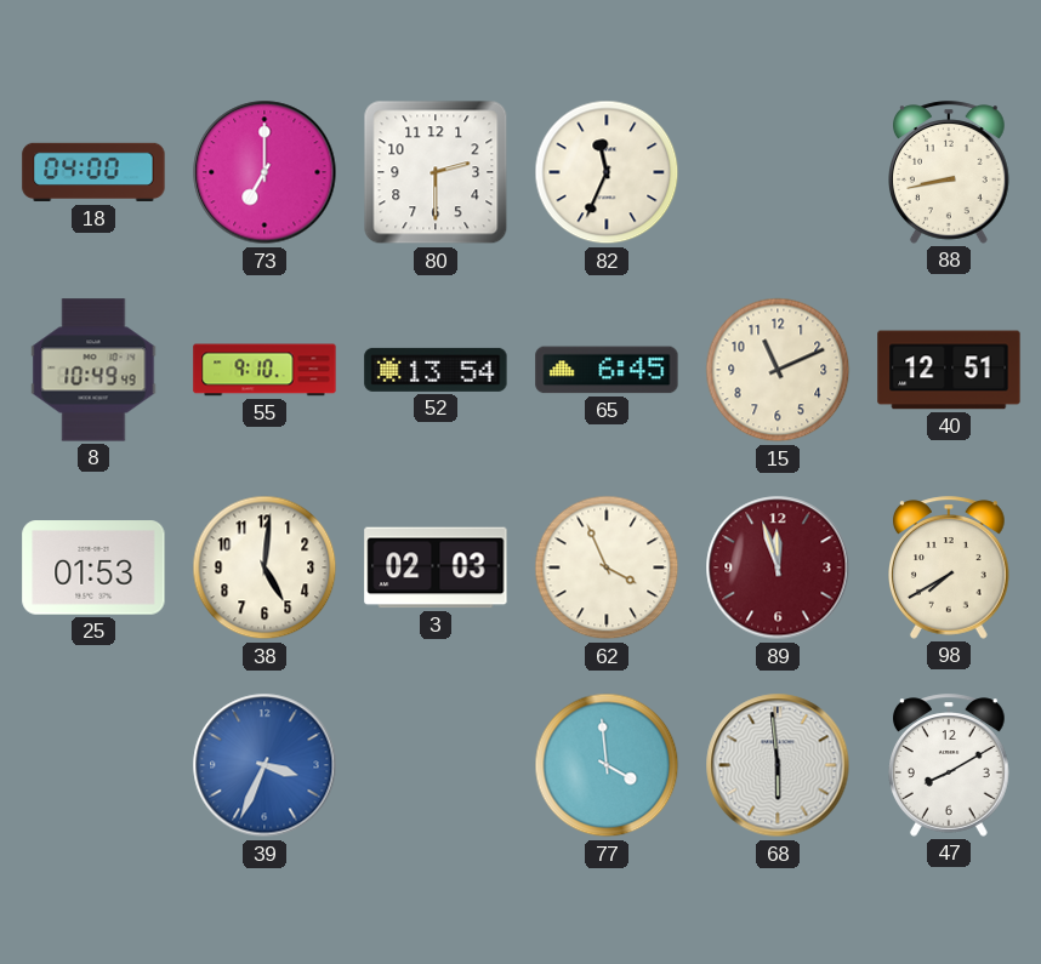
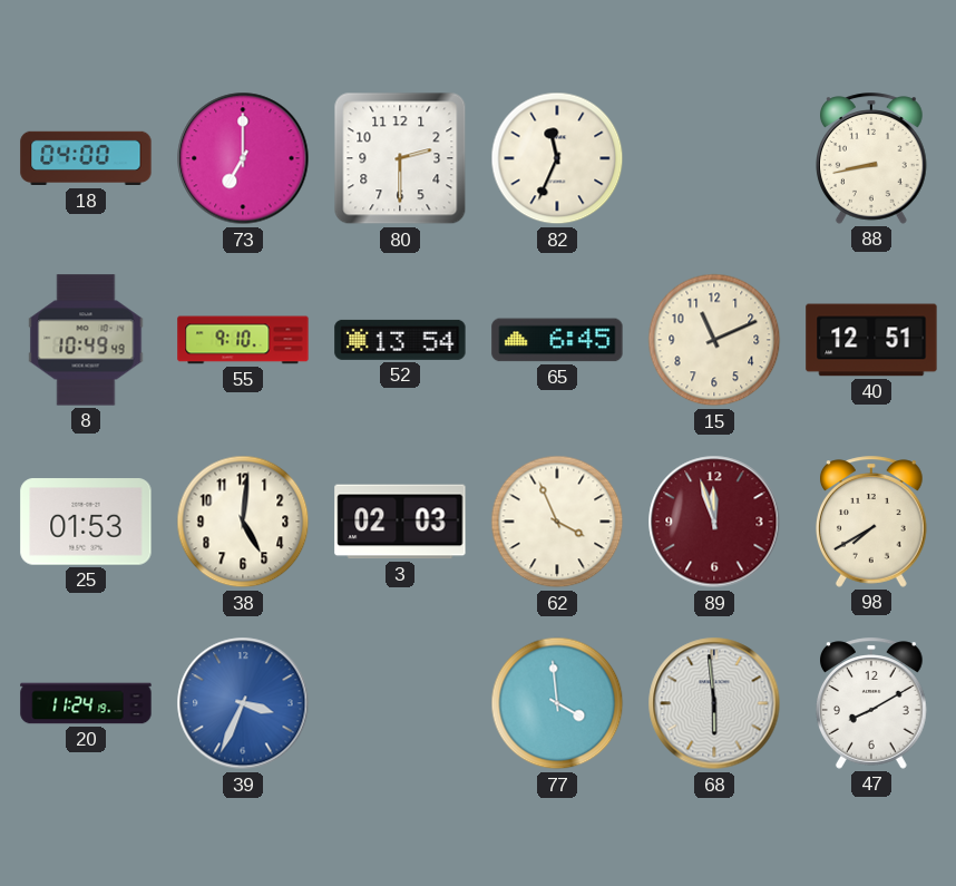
20: none -> 11:24 (86, 703)
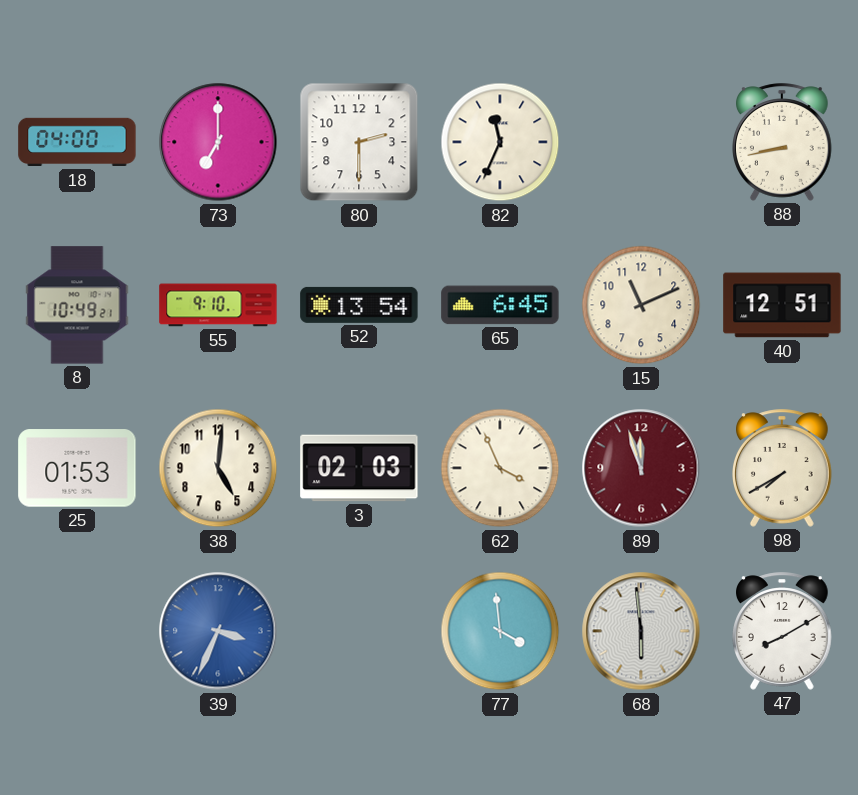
8: 10:49:49 -> 10:49:21 (77, 305)
20: 11:24 -> none (86, 703)
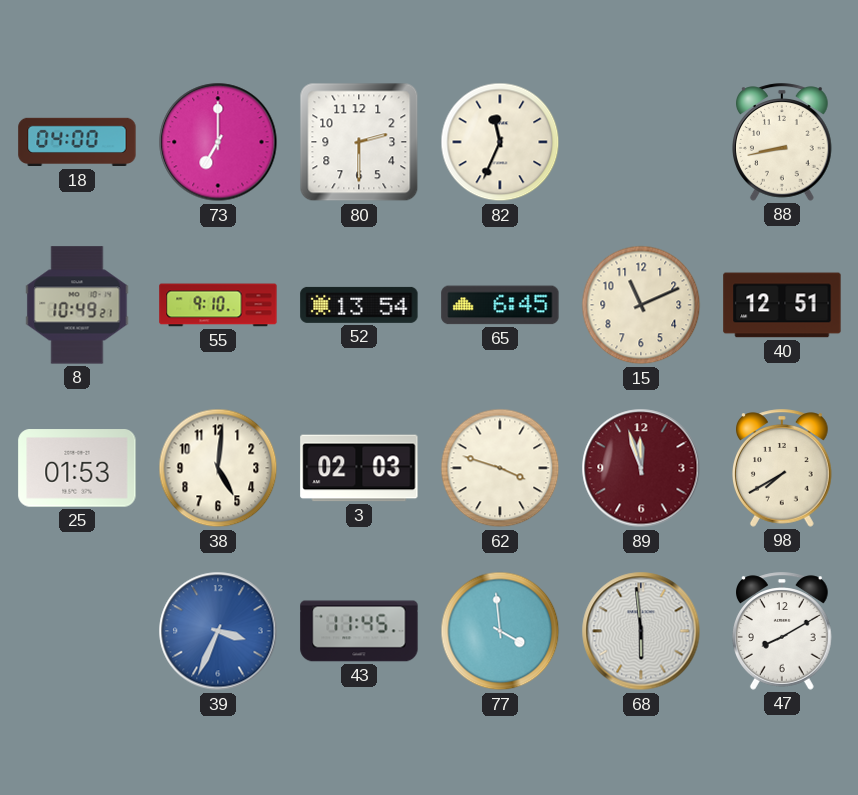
62: 3:56 -> 3:48 (500, 468)
43: none -> 11:45 (359, 631)
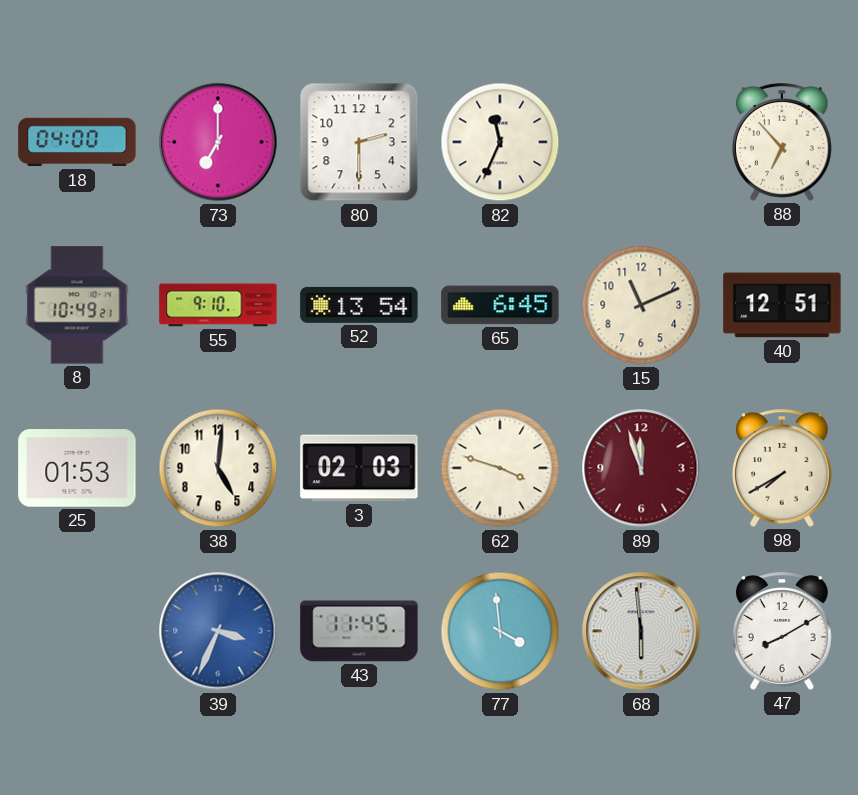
88: 8:43 -> 6:53 (783, 142)
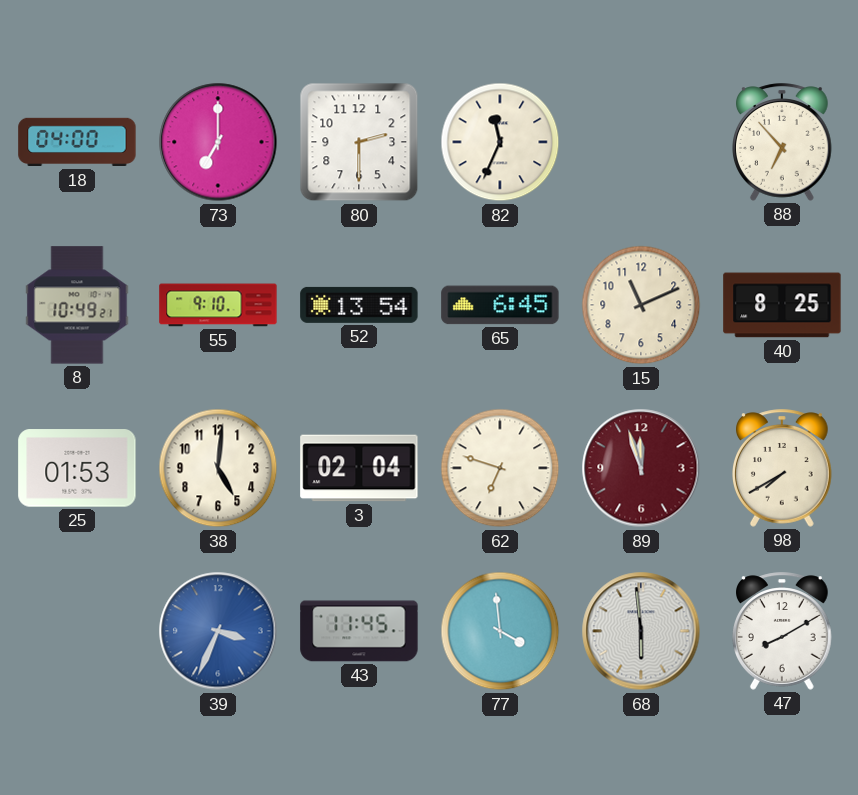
40: 12:51 -> 8:25 (782, 305)
3: 02:03 -> 02:04 (359, 468)
62: 3:48 -> 6:48 (500, 468)
